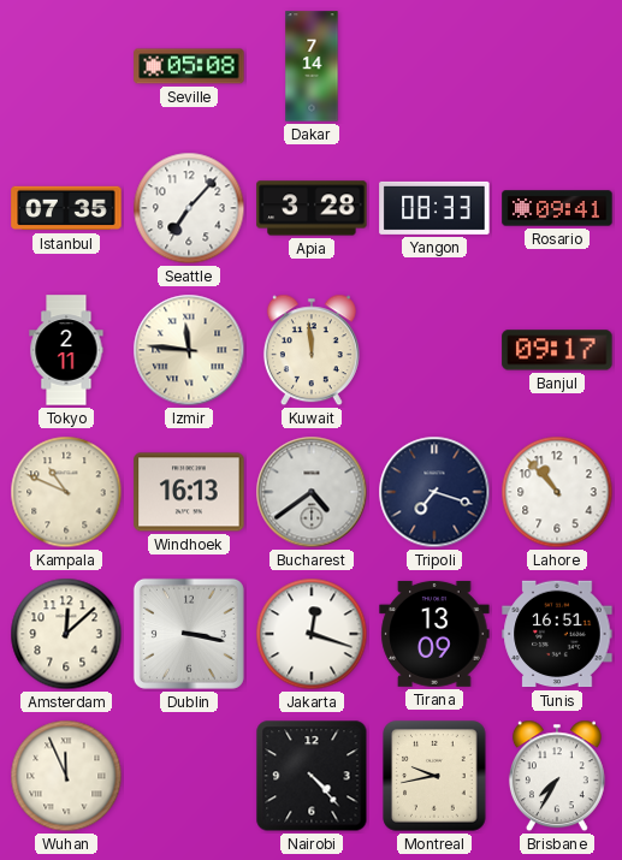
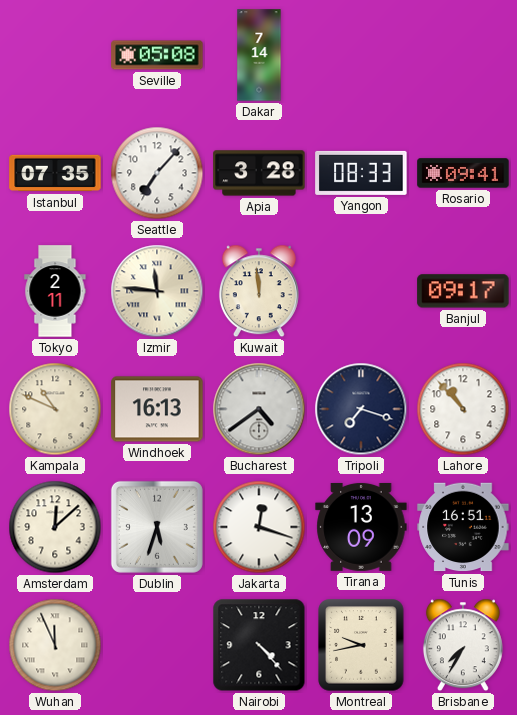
Dublin: 3:17 -> 5:33 (157, 527)
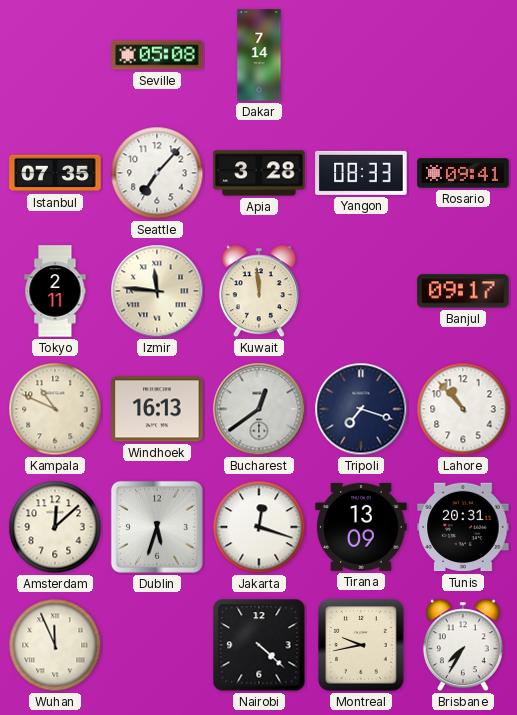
Bucharest: 4:39 -> 12:39 (259, 409)
Tunis: 16:51 -> 20:31 (463, 527)
Nairobi: 4:23 -> 4:22 (259, 645)
